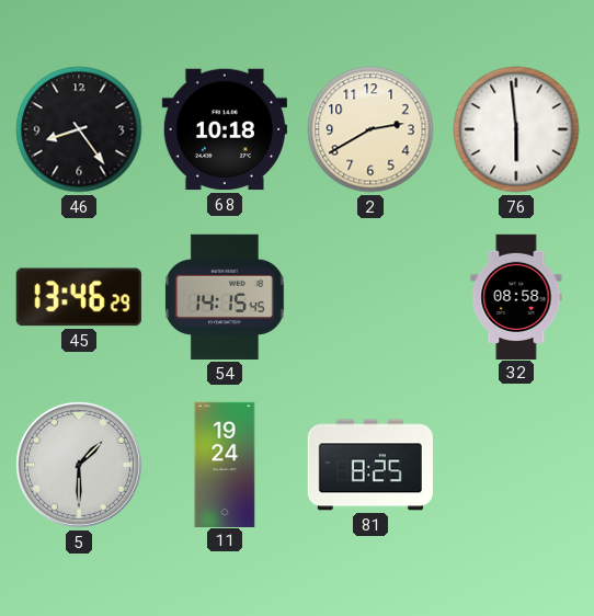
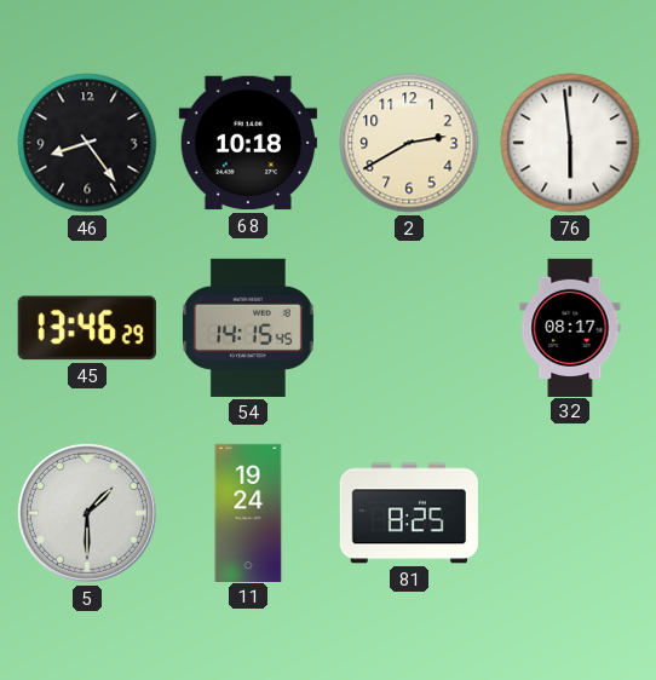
32: 08:58 -> 08:17 (570, 327)
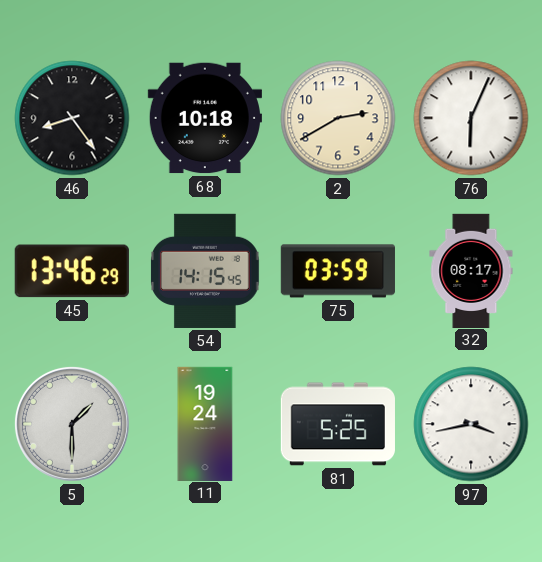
76: 5:59 -> 6:04 (471, 118)
75: none -> 03:59 (338, 271)
81: 8:25 -> 5:25 (338, 424)
97: none -> 3:43 (471, 424)
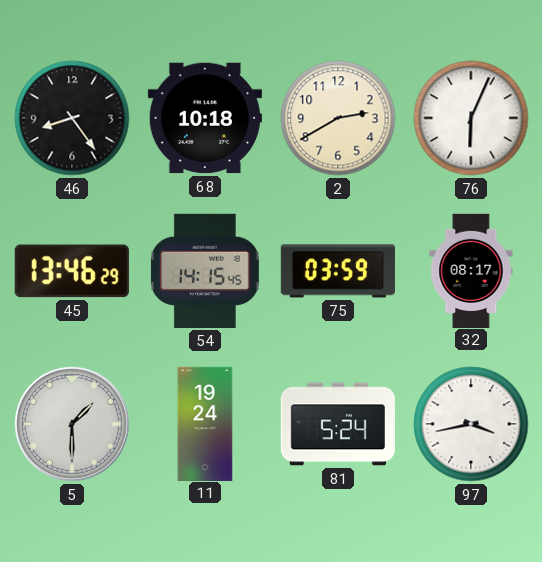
81: 5:25 -> 5:24 (338, 424)
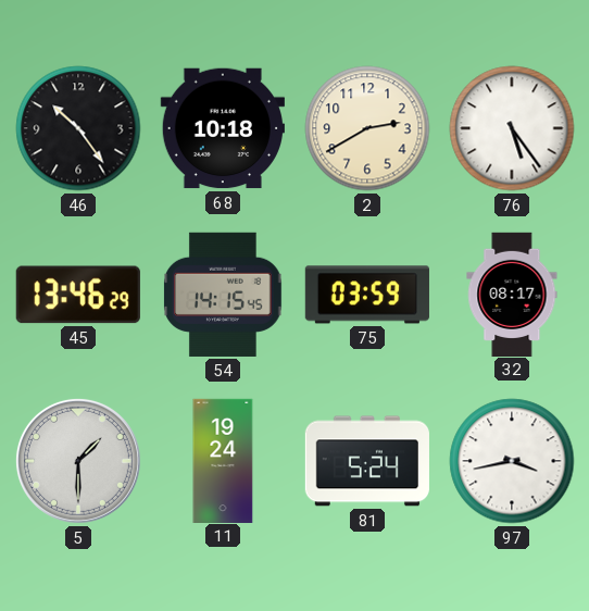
46: 8:24 -> 10:24 (78, 128)
76: 6:04 -> 5:24 (512, 128)
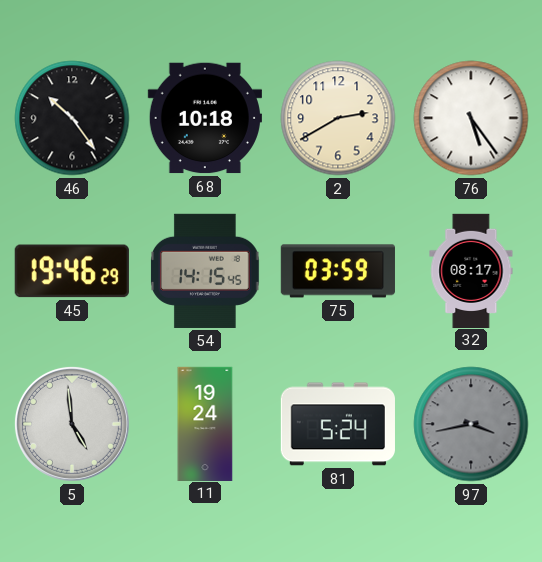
45: 13:46 -> 19:46 (72, 271)
5: 1:30 -> 4:59 (72, 424)
97 dial: white -> grey (471, 424)
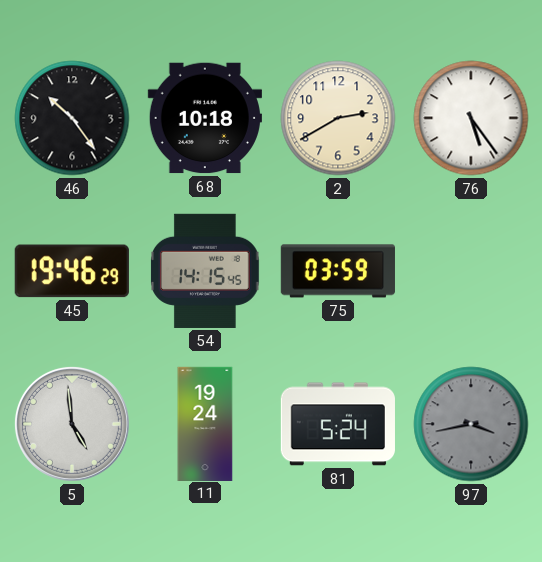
32: 08:17 -> none (471, 270)
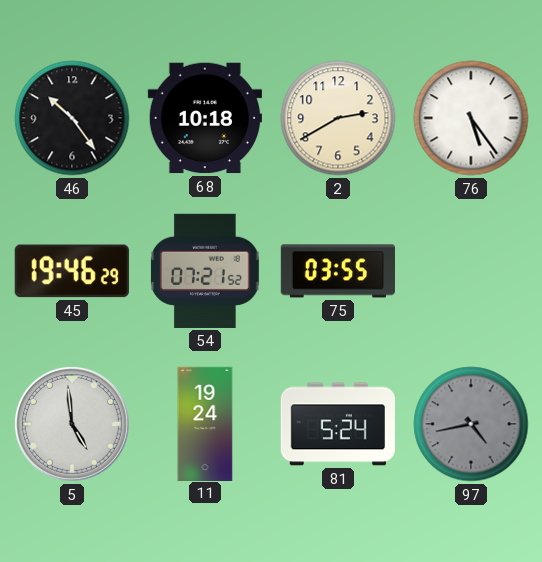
54: 14:15 -> 07:21 (206, 271)
75: 03:59 -> 03:55 (338, 271)
97: 3:43 -> 4:43 (471, 424)
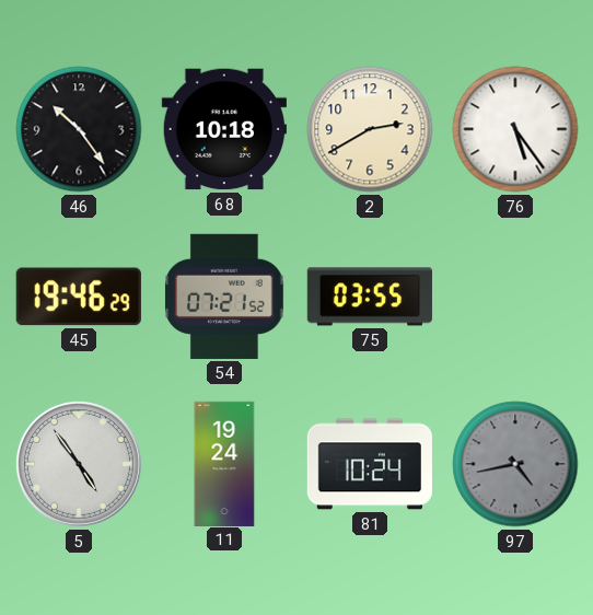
5: 4:59 -> 4:54 (79, 464)
81: 5:24 -> 10:24 (370, 464)
